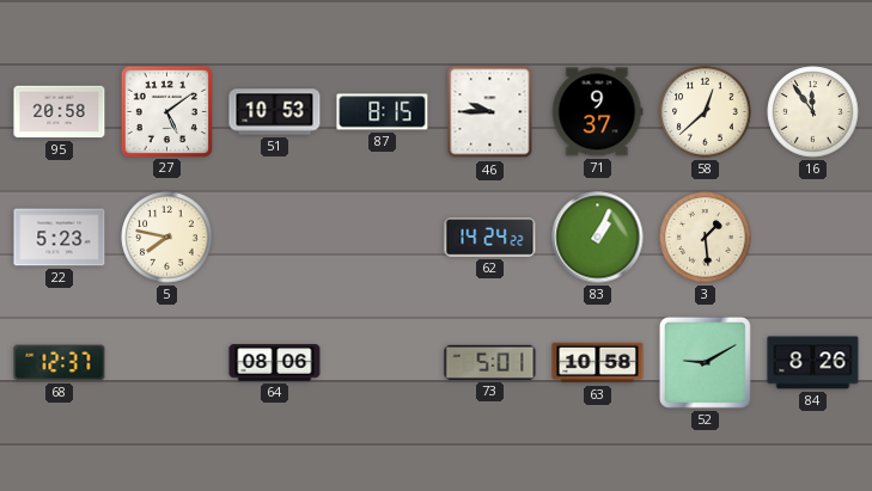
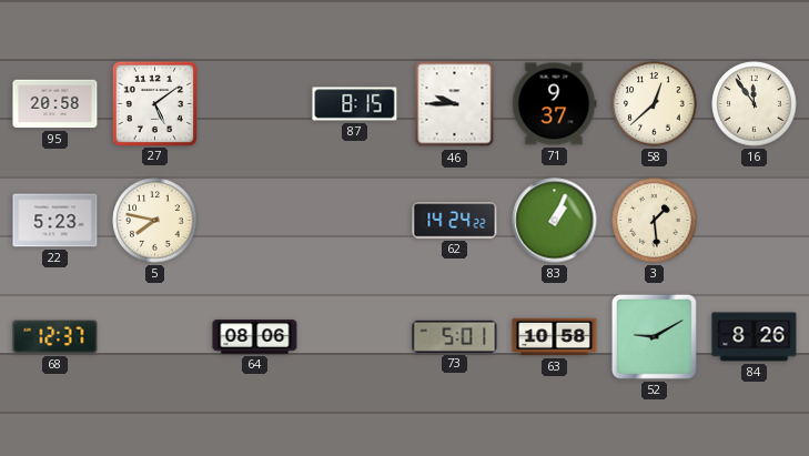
51: 10:53 -> none (275, 112)
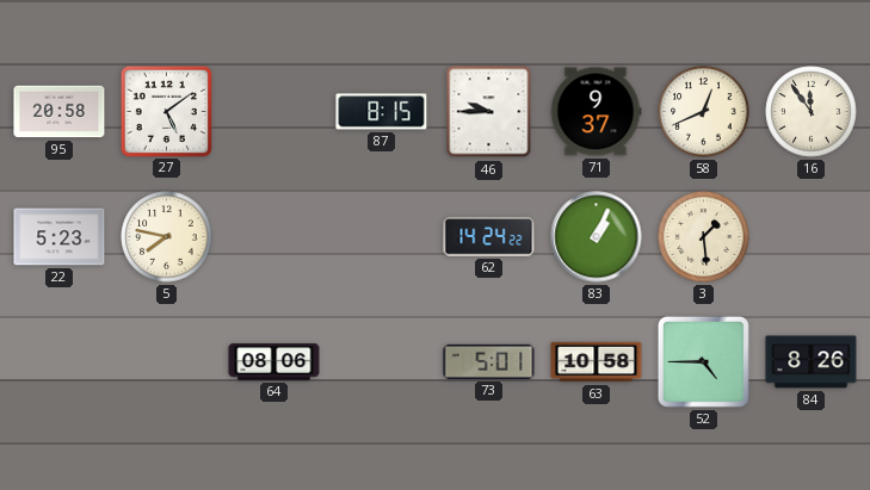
58: 12:38 -> 12:41 (704, 112)
68: 12:37 -> none (55, 337)
52: 9:10 -> 4:45 (703, 361)
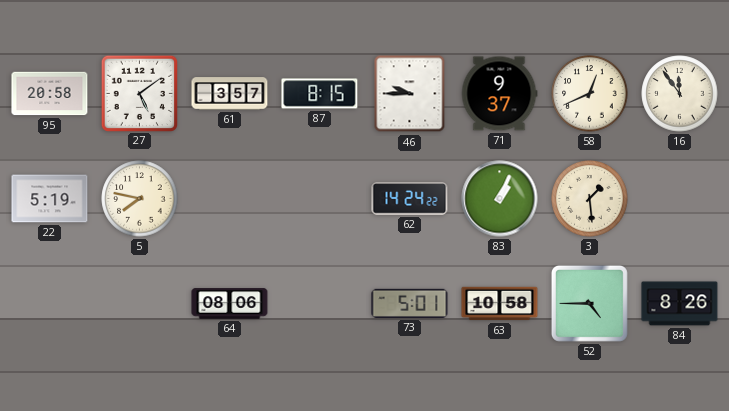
61: none -> 3:57 (230, 94)
22: 5:23 -> 5:19 (50, 199)
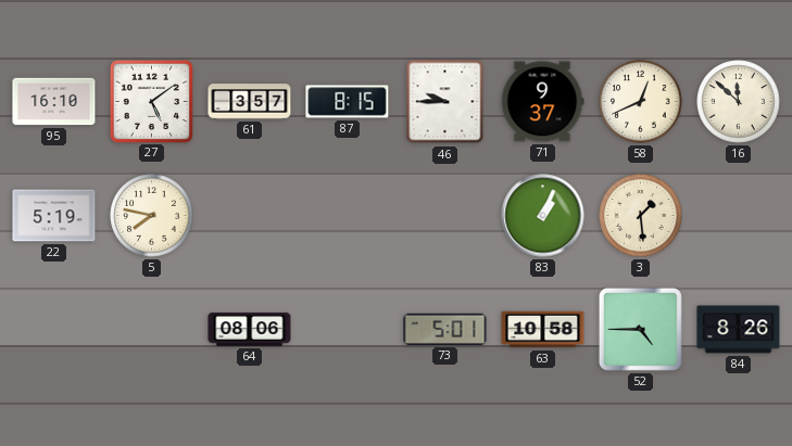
95: 20:58 -> 16:10 (54, 102)
16: 11:54 -> 11:52 (739, 102)
62: 14:24 -> none (410, 199)
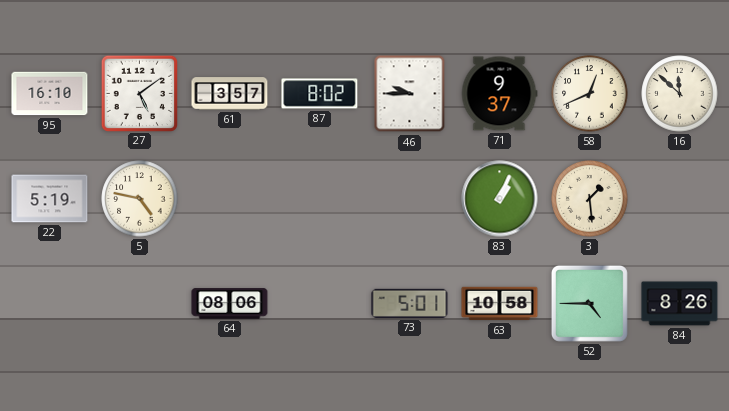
87: 8:15 -> 8:02 (320, 94)
5: 7:47 -> 4:47 (140, 199)
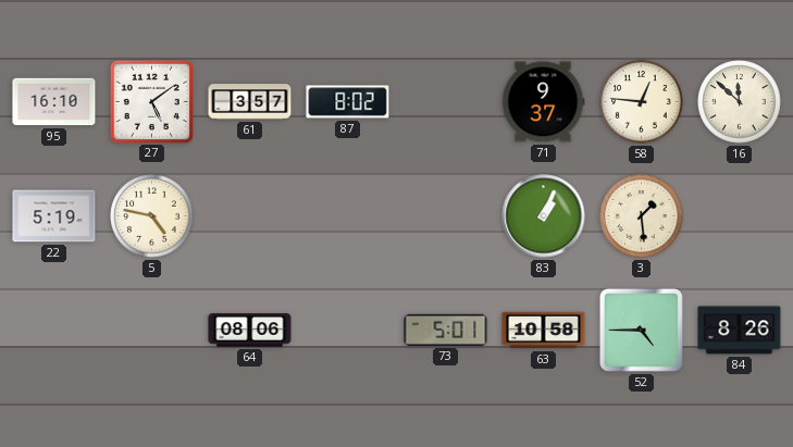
46: 9:45 -> none (410, 94)
58: 12:41 -> 12:46 (642, 102)
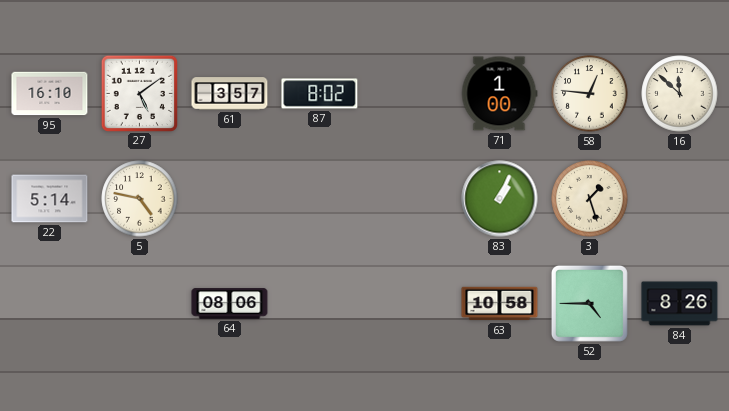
71: 9:37 -> 1:00 (499, 94)
22: 5:19 -> 5:14 (50, 199)
3: 1:29 -> 1:27 (590, 199)
73: 5:01 -> none (446, 330)
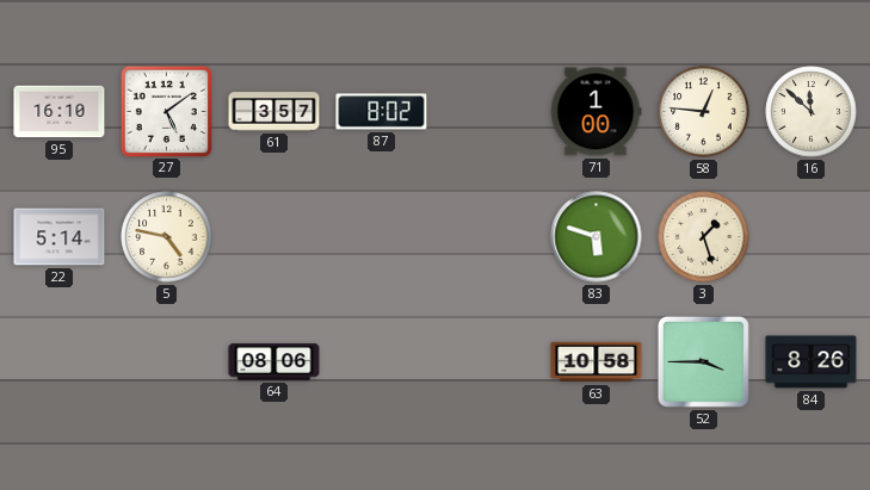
83: 1:04 -> 5:48 (597, 237)
52: 4:45 -> 3:45 (703, 361)
